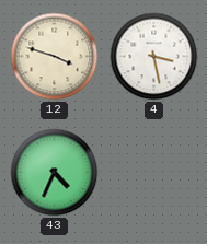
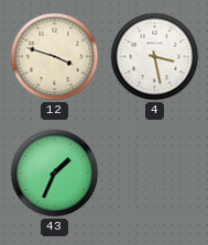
43: 4:34 -> 1:34 (55, 174)
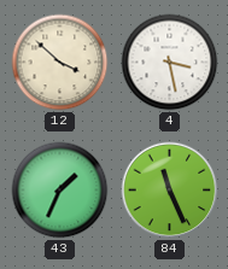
12: 3:48 -> 3:52 (60, 63)
84: none -> 11:26 (170, 191)
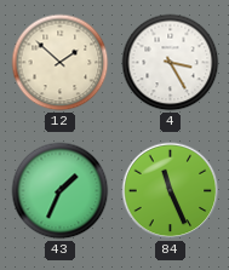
12: 3:52 -> 1:52 (61, 63)
4: 3:28 -> 3:25 (171, 63)
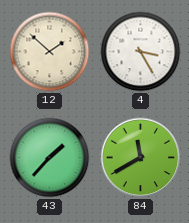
43: 1:34 -> 1:37 (50, 158)
84: 11:26 -> 11:40 (141, 158)
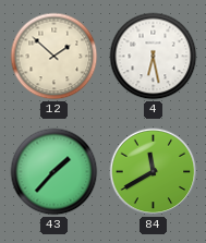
4: 3:25 -> 6:28 (154, 57)
